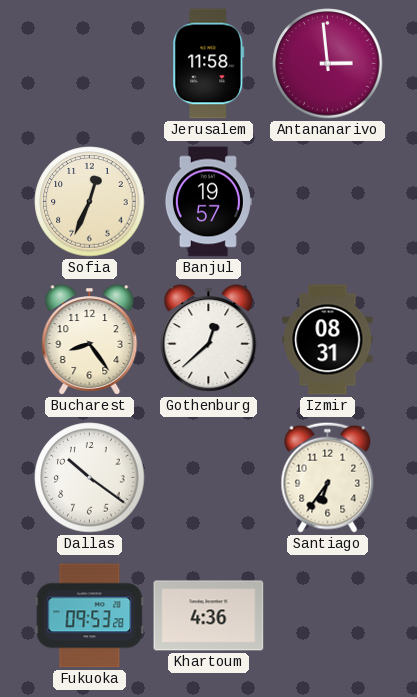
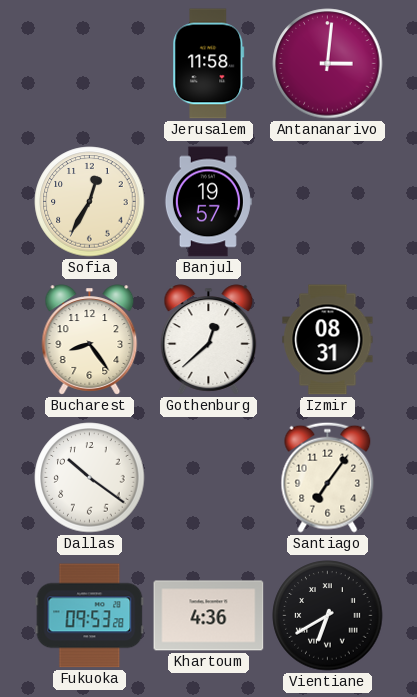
Antananarivo: 2:59 -> 3:01 (328, 64)
Sofia: 12:34 -> 12:35 (90, 202)
Santiago: 6:36 -> 7:06 (328, 477)
Vientiane: none -> 6:40 (328, 616)
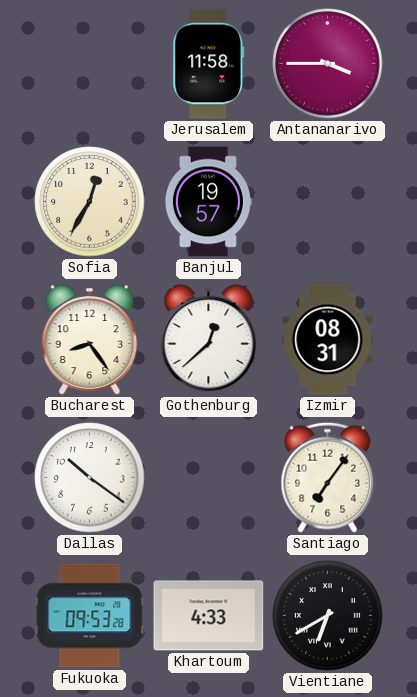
Antananarivo: 3:01 -> 3:45 (328, 64)
Khartoum: 4:36 -> 4:33 (209, 616)
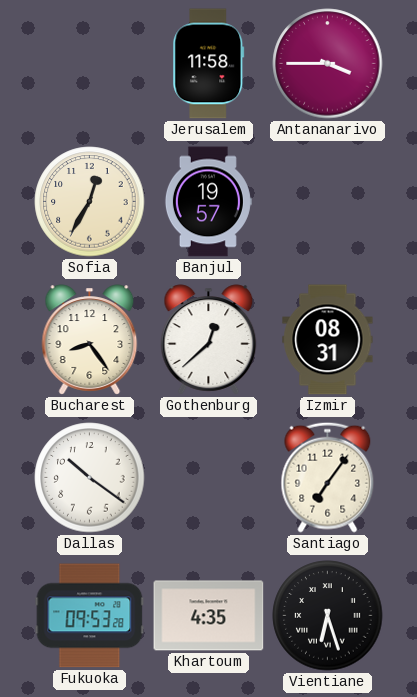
Khartoum: 4:33 -> 4:35 (209, 616)
Vientiane: 6:40 -> 6:27 (328, 616)
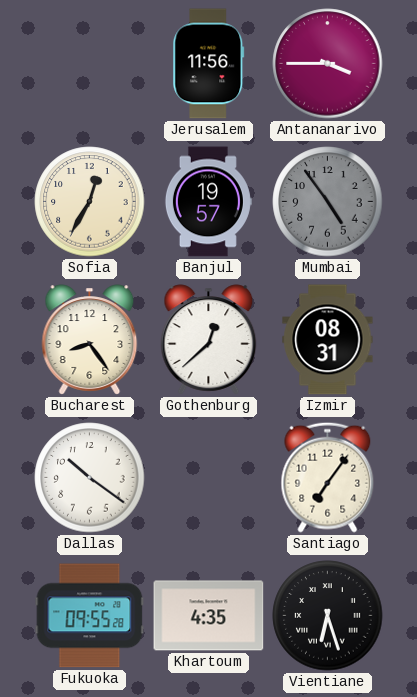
Jerusalem: 11:58 -> 11:56 (209, 64)
Mumbai: none -> 4:54 (328, 202)
Fukuoka: 09:53 -> 09:55 (90, 616)
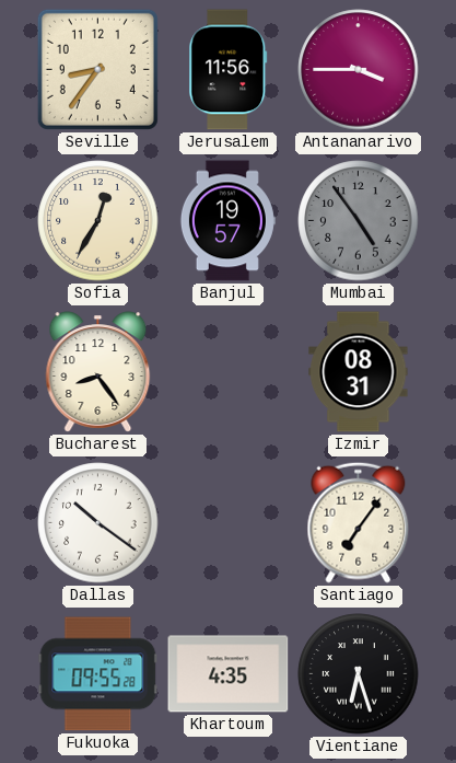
Seville: none -> 8:36 (97, 69)
Gothenburg: 12:38 -> none (209, 340)
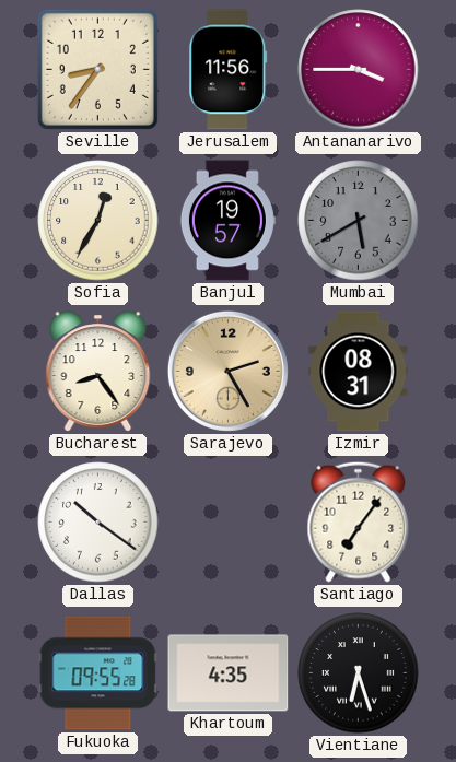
Mumbai: 4:54 -> 5:40 (359, 221)
Sarajevo: none -> 2:25 (227, 371)
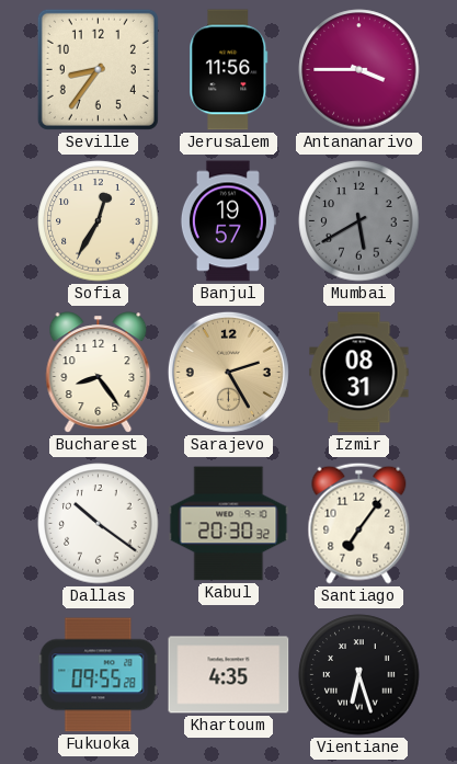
Kabul: none -> 20:30 (229, 524)
